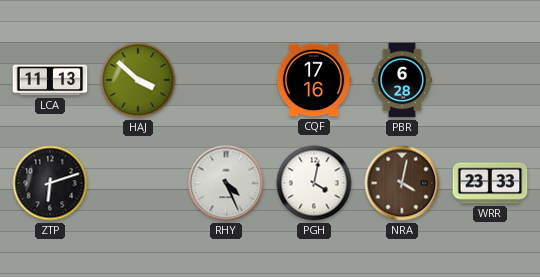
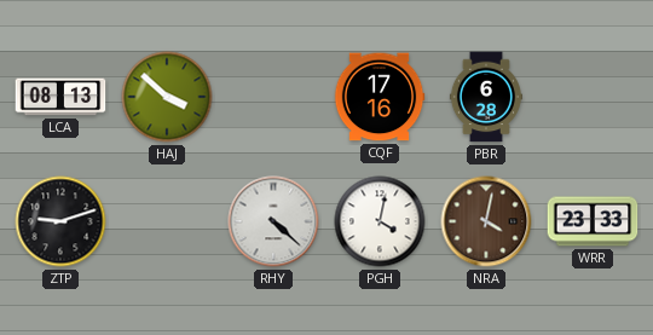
LCA: 11:13 -> 08:13 (60, 97)
ZTP: 6:12 -> 9:12 (60, 221)
RHY: 4:26 -> 4:22 (273, 221)
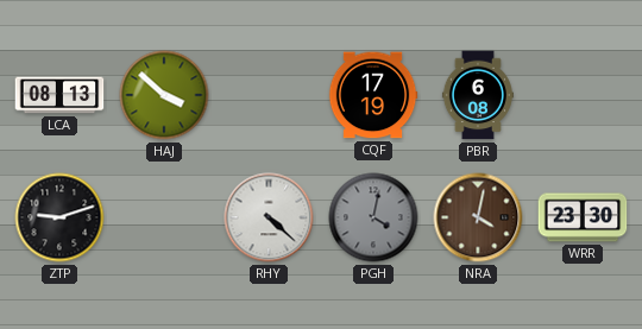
CQF: 17:16 -> 17:19 (373, 95)
PBR: 6:28 -> 6:08 (478, 95)
PGH dial: white -> grey (373, 217)
WRR: 23:33 -> 23:30 (583, 217)
